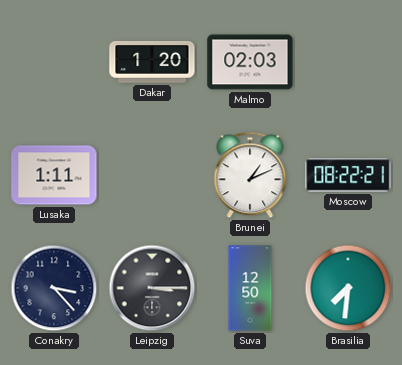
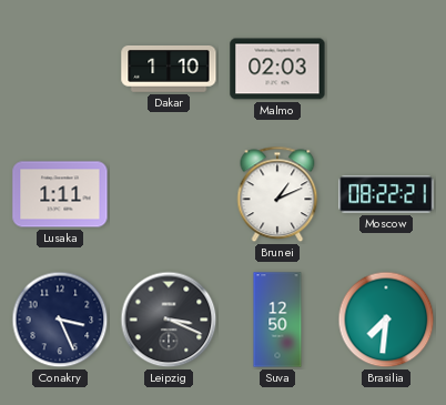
Dakar: 1:20 -> 1:10 (169, 69)
Conakry: 3:23 -> 3:26 (60, 320)
Leipzig: 3:15 -> 3:19 (169, 320)
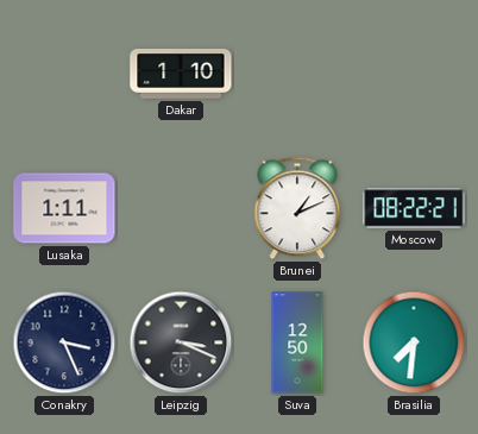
Malmo: 02:03 -> none (277, 69)
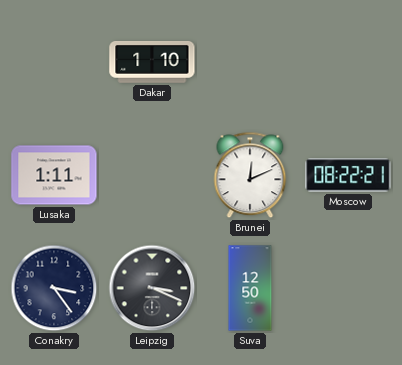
Brunei: 1:11 -> 12:11 (250, 175)
Conakry: 3:26 -> 3:24 (54, 288)
Brasilia: 7:31 -> none (414, 342)
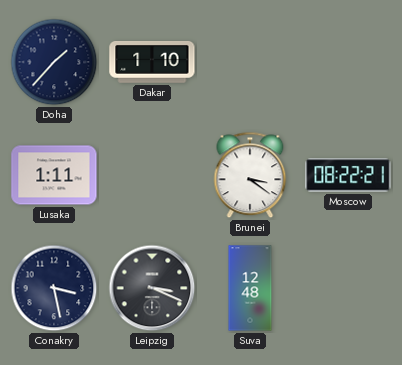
Doha: none -> 1:37 (54, 62)
Brunei: 12:11 -> 3:21 (250, 175)
Conakry: 3:24 -> 3:28 (54, 288)
Suva: 12:50 -> 12:48 (250, 288)
